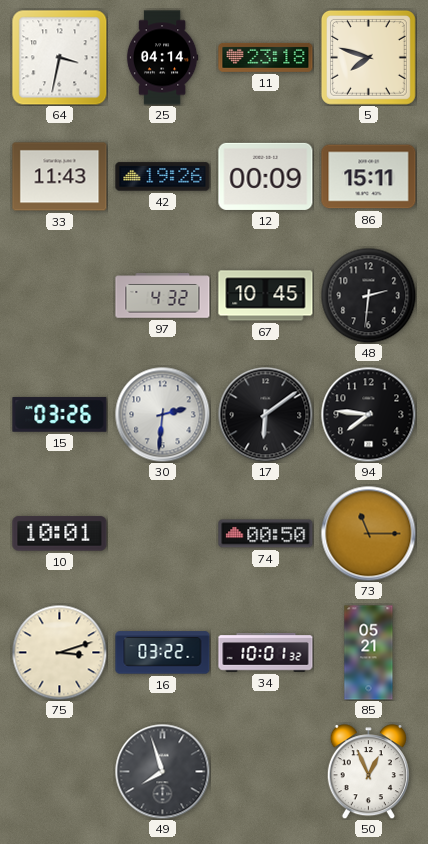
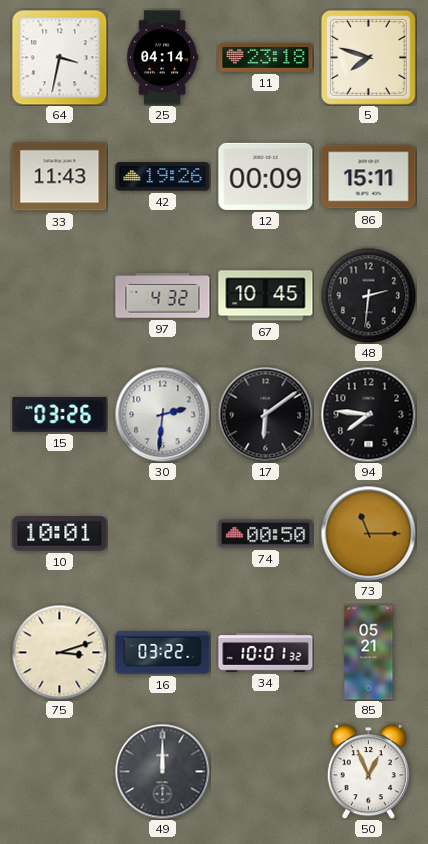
49: 7:57 -> 12:00 (162, 771)
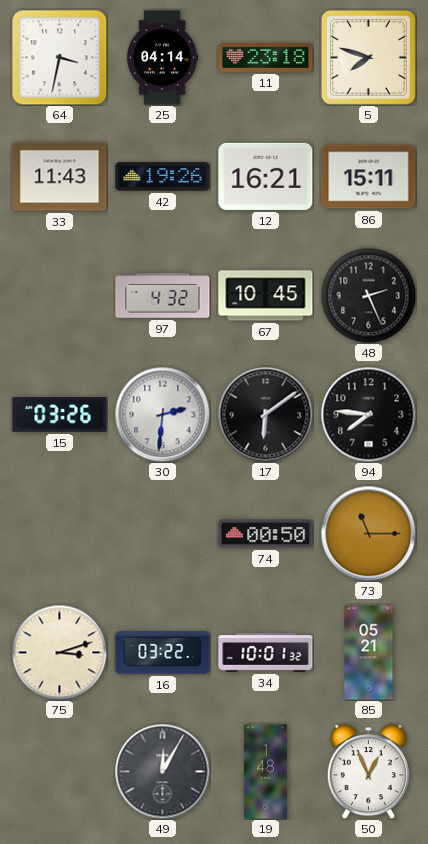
12: 00:09 -> 16:21 (266, 176)
48: 2:31 -> 2:26 (368, 295)
10: 10:01 -> none (60, 534)
49: 12:00 -> 12:05 (162, 771)
19: none -> 1:48 (265, 772)
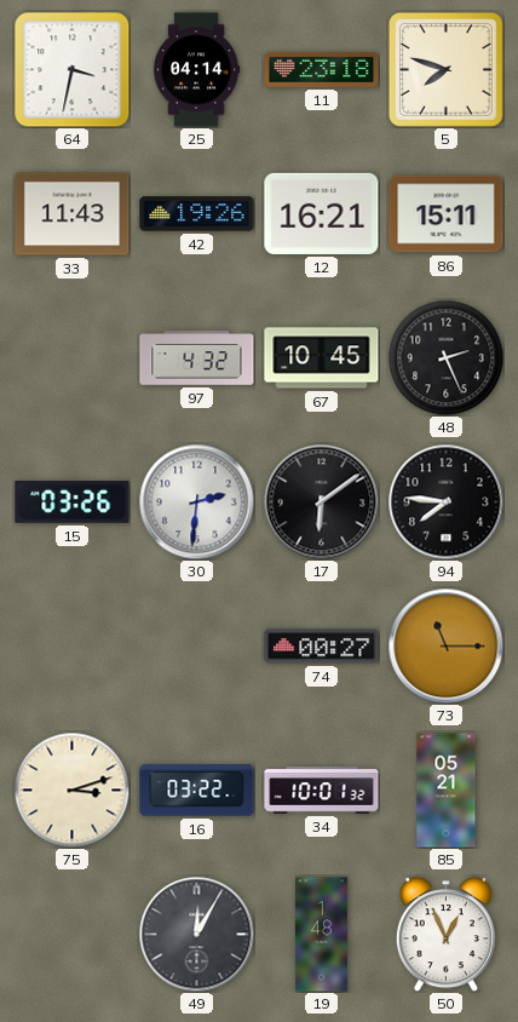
74: 00:50 -> 00:27 (322, 647)
